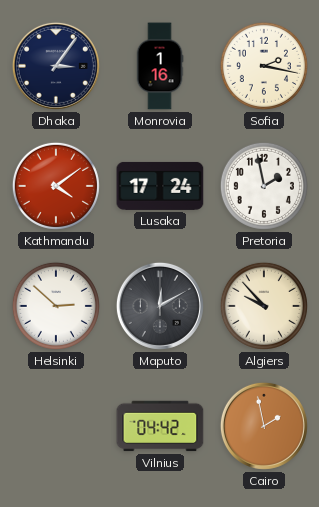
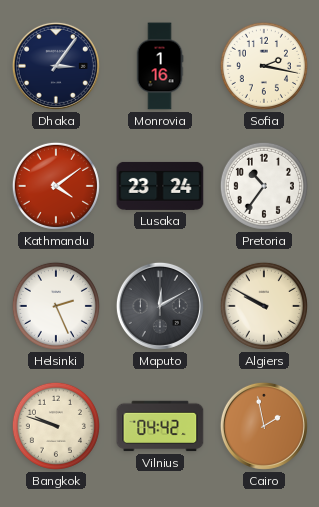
Lusaka: 17:24 -> 23:24 (160, 186)
Pretoria: 1:58 -> 10:36 (264, 186)
Helsinki: 2:52 -> 2:26 (56, 306)
Algiers: 9:53 -> 9:50 (264, 306)
Bangkok: none -> 9:48 (56, 426)
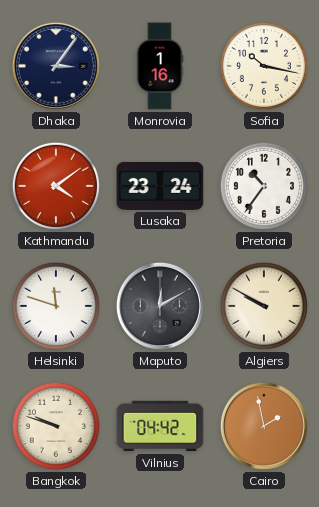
Sofia: 2:17 -> 10:17 (264, 66)
Helsinki: 2:26 -> 11:48 (56, 306)
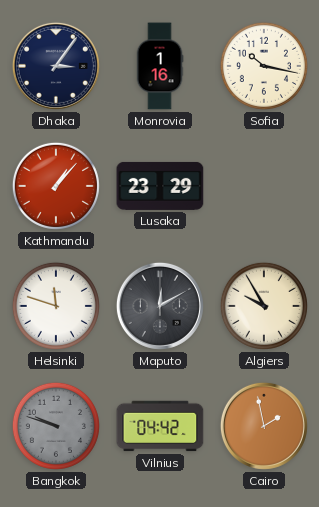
Kathmandu: 4:09 -> 1:07 (56, 186)
Lusaka: 23:24 -> 23:29 (160, 186)
Pretoria: 10:36 -> none (264, 186)
Algiers: 9:50 -> 9:55 (264, 306)
Bangkok dial: cream -> grey (56, 426)
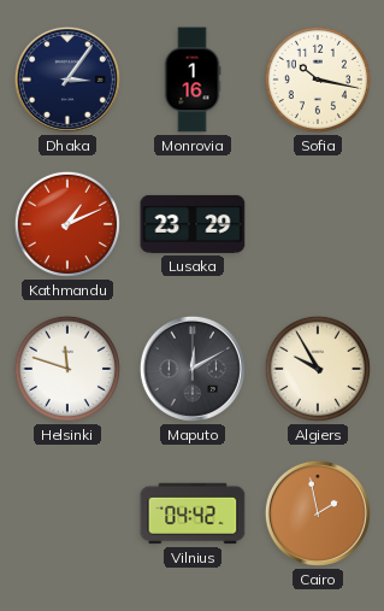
Kathmandu: 1:07 -> 1:11 (67, 224)
Bangkok: 9:48 -> none (56, 426)
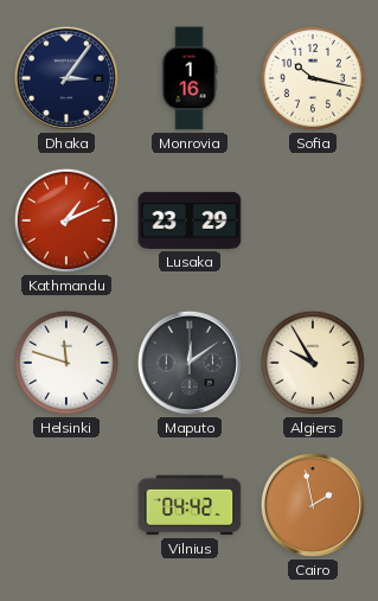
Maputo: 12:10 -> 12:09 (190, 363)
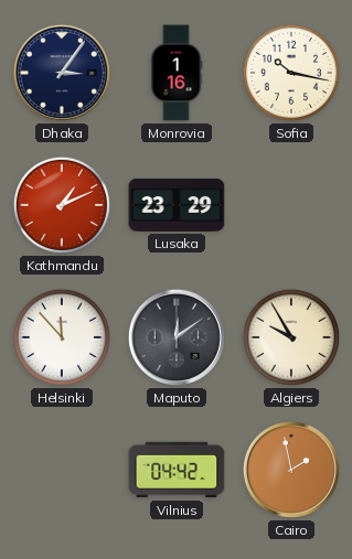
Helsinki: 11:48 -> 11:53 (62, 337)
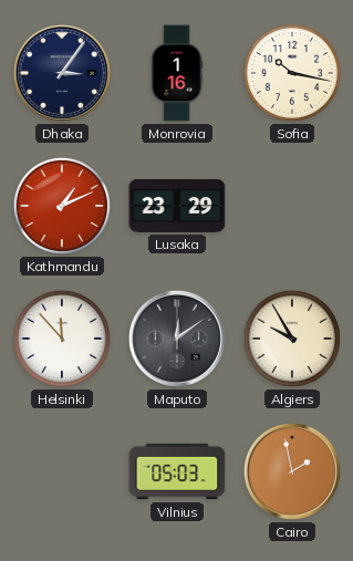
Vilnius: 04:42 -> 05:03 (177, 471)
